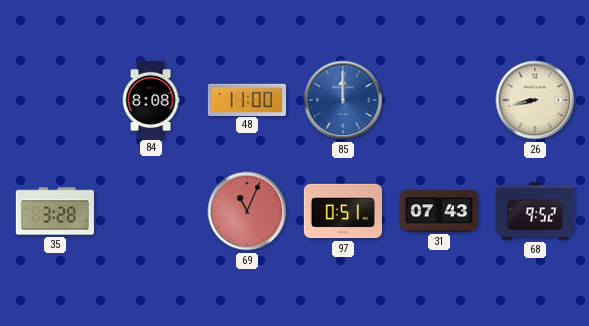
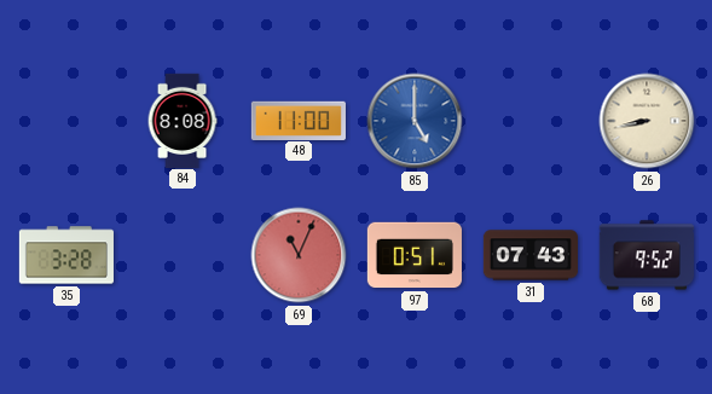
85: 12:00 -> 5:00 (415, 121)
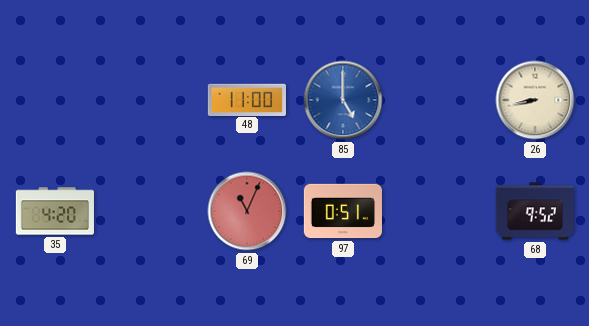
84: 8:08 -> none (183, 120)
35: 3:28 -> 4:20 (55, 211)
31: 07:43 -> none (529, 255)
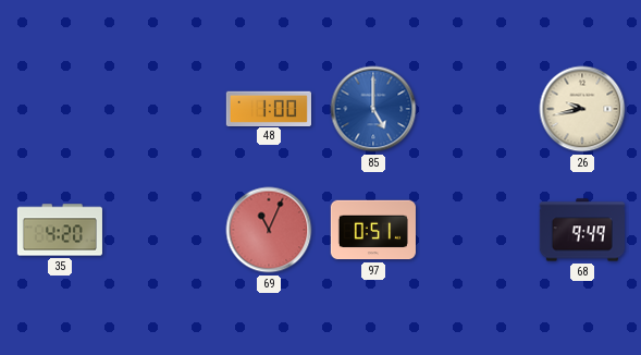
48: 11:00 -> 1:00 (269, 108)
26: 8:43 -> 9:43 (582, 109)
68: 9:52 -> 9:49 (582, 230)
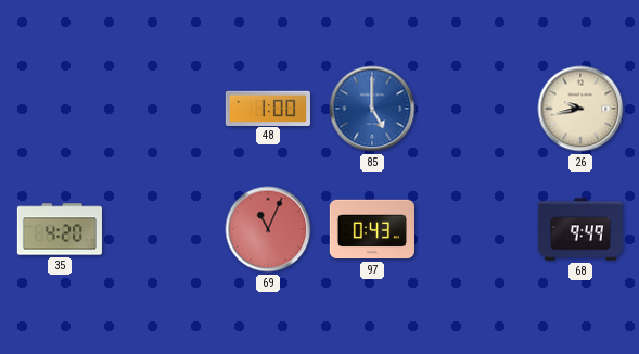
97: 0:51 -> 0:43 (372, 229)
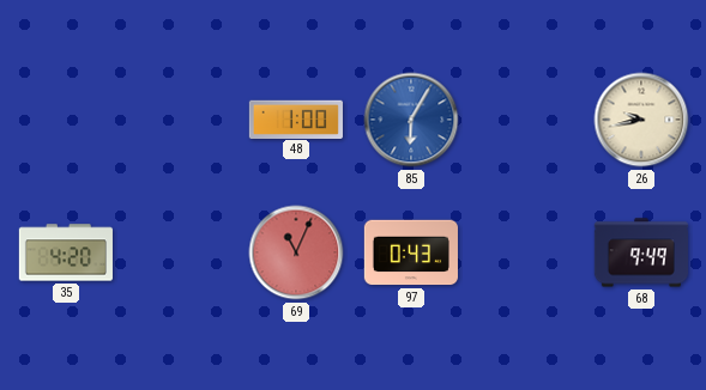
85: 5:00 -> 6:05 (411, 120)
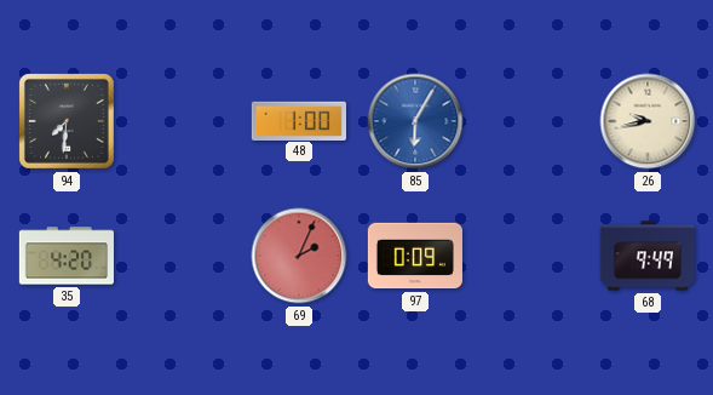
94: none -> 7:31 (67, 121)
69: 11:04 -> 2:04 (299, 256)
97: 0:43 -> 0:09 (415, 256)
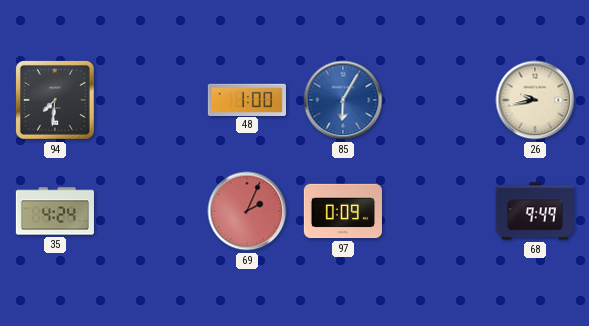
35: 4:20 -> 4:24 (55, 211)
